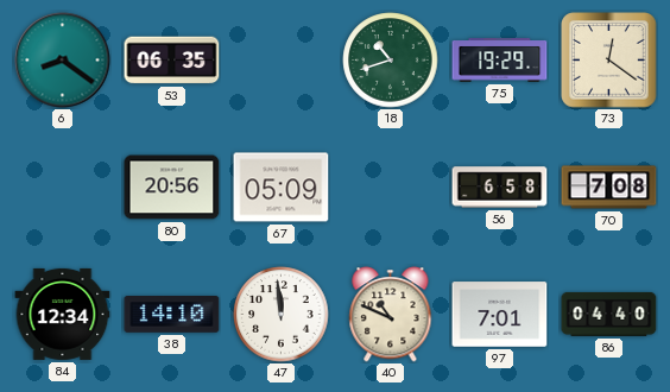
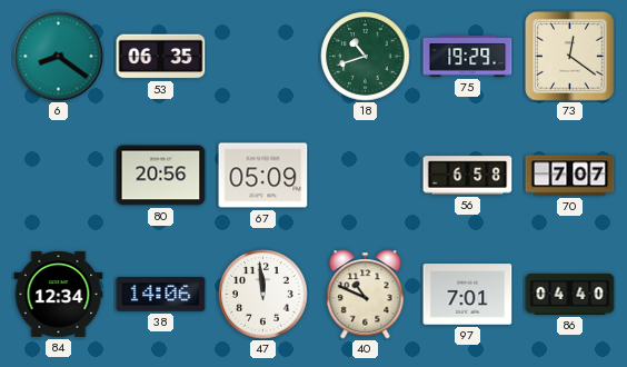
70: 7:08 -> 7:07 (570, 176)
38: 14:10 -> 14:06 (161, 295)
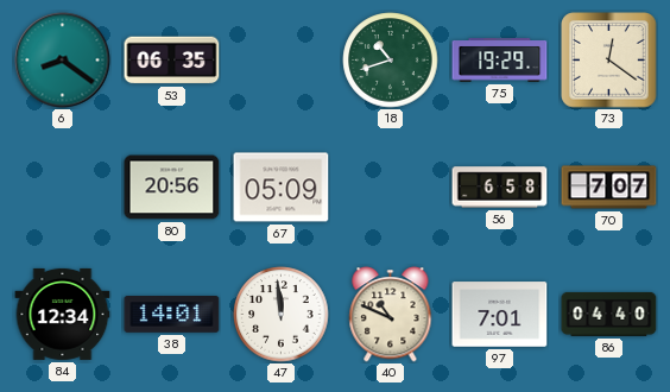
38: 14:06 -> 14:01 (172, 315)
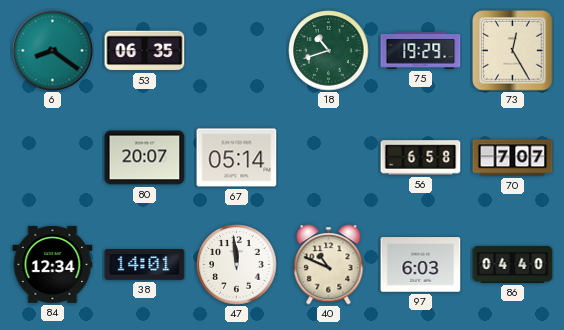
73: 12:21 -> 12:25 (513, 51)
80: 20:56 -> 20:07 (145, 158)
67: 05:09 -> 05:14 (237, 158)
97: 7:01 -> 6:03 (421, 265)
